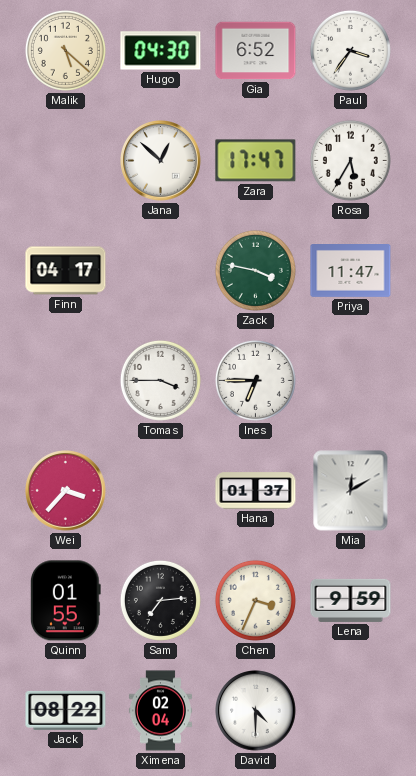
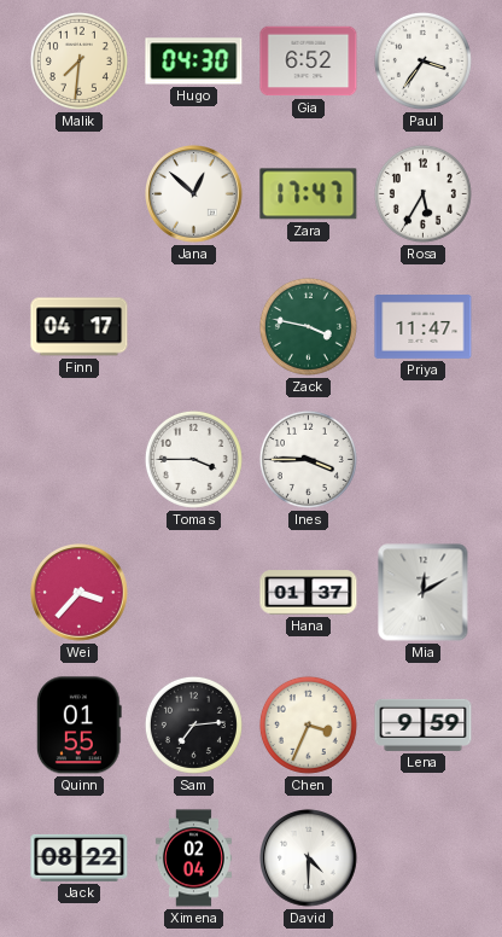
Malik: 5:22 -> 7:31 (78, 60)
Ines: 6:45 -> 3:45 (308, 459)
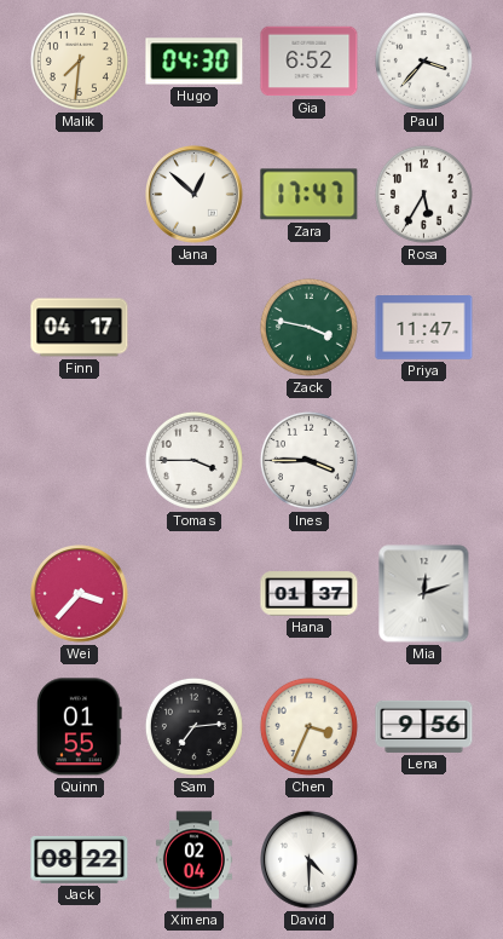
Paul: 3:36 -> 3:37 (423, 61)
Mia: 12:10 -> 12:12 (424, 594)
Lena: 9:59 -> 9:56 (424, 726)
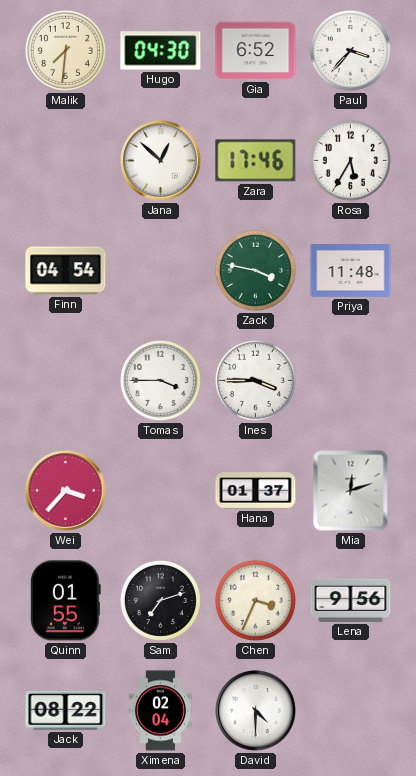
Zara: 17:47 -> 17:46 (256, 161)
Finn: 04:17 -> 04:54 (66, 271)
Priya: 11:47 -> 11:48 (351, 271)
Sam: 7:14 -> 7:12 (160, 600)
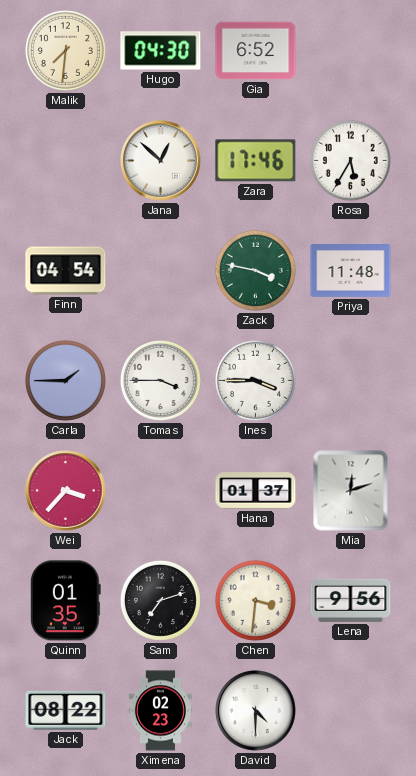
Paul: 3:37 -> none (350, 50)
Carla: none -> 1:45 (65, 380)
Quinn: 01:55 -> 01:35 (65, 601)
Chen: 3:34 -> 3:31 (255, 600)
Ximena: 02:04 -> 02:23 (160, 711)
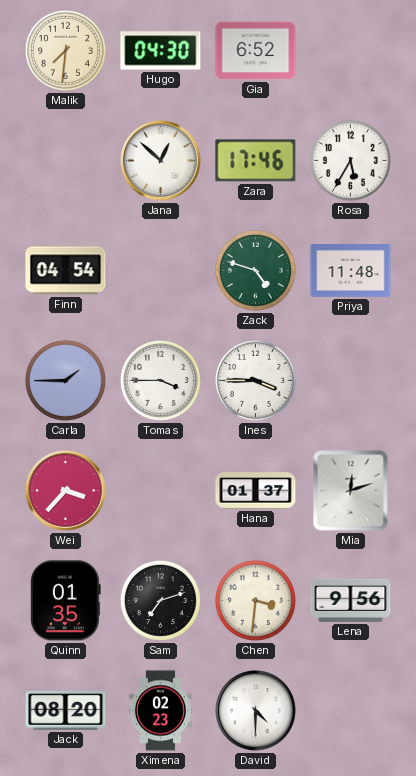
Zack: 3:47 -> 4:48 (255, 270)
Jack: 08:22 -> 08:20 (66, 710)
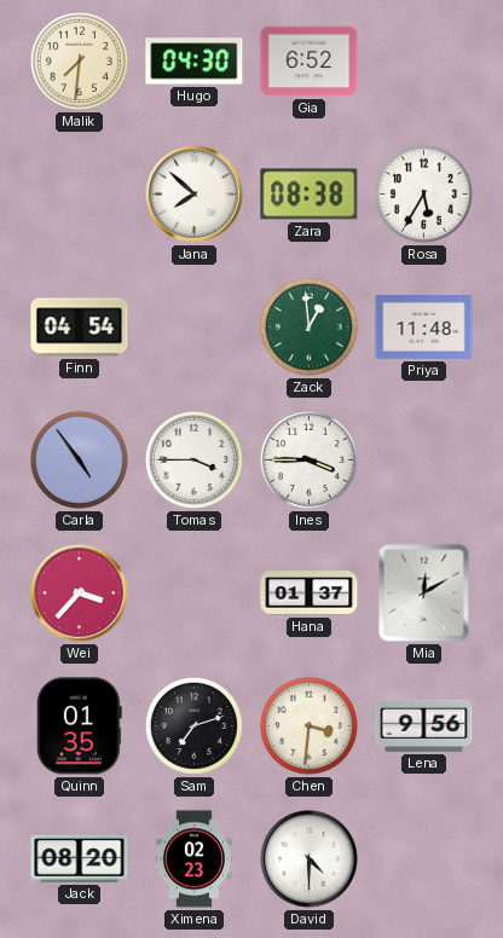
Jana: 12:52 -> 7:52 (195, 195)
Zara: 17:46 -> 08:38 (310, 195)
Zack: 4:48 -> 12:59 (308, 326)
Carla: 1:45 -> 4:54 (79, 459)
Mia: 12:12 -> 12:10 (424, 594)
